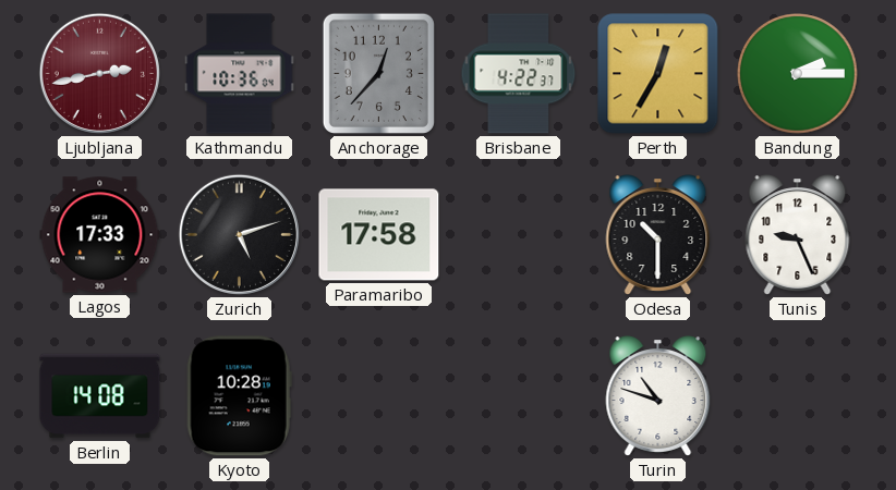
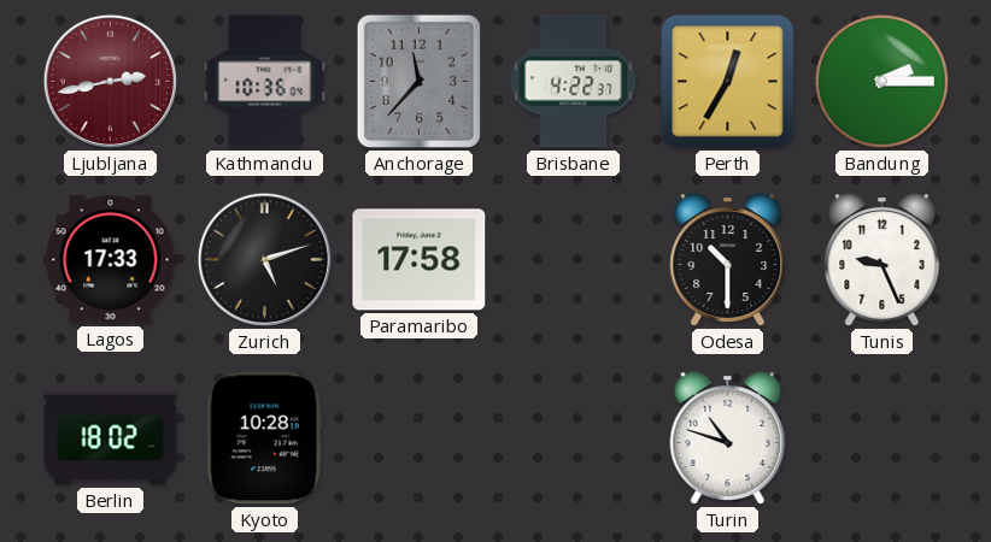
Anchorage: 12:37 -> 11:37 (418, 81)
Berlin: 14:08 -> 18:02 (111, 438)
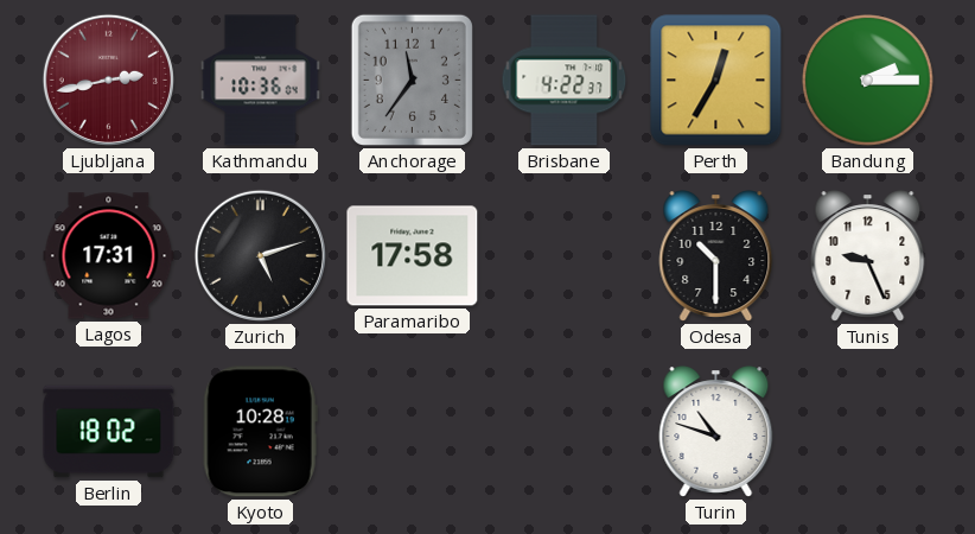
Anchorage: 11:37 -> 11:36 (412, 80)
Lagos: 17:33 -> 17:31 (109, 256)
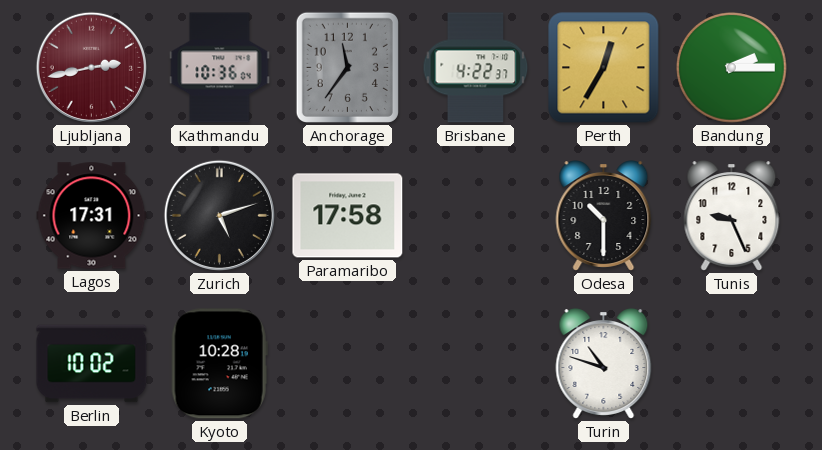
Berlin: 18:02 -> 10:02 (92, 364)
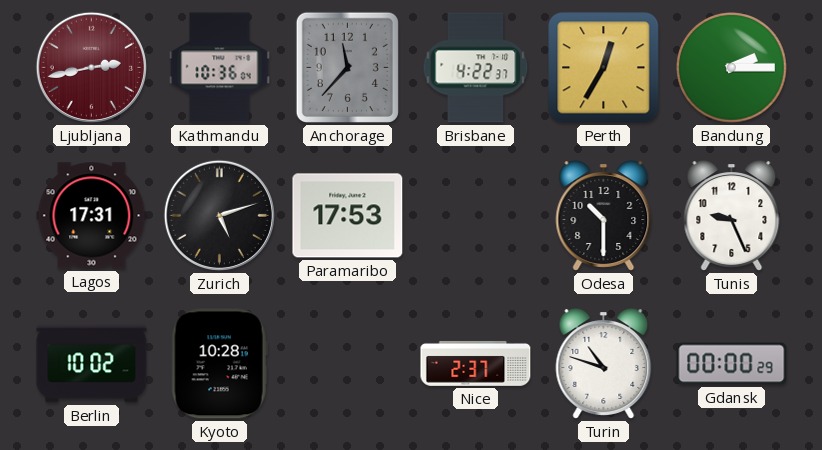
Anchorage: 11:36 -> 11:37 (347, 67)
Paramaribo: 17:58 -> 17:53 (348, 216)
Nice: none -> 2:37 (476, 363)
Gdansk: none -> 00:00 (732, 364)
